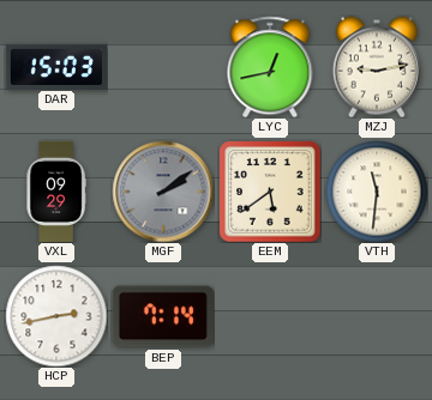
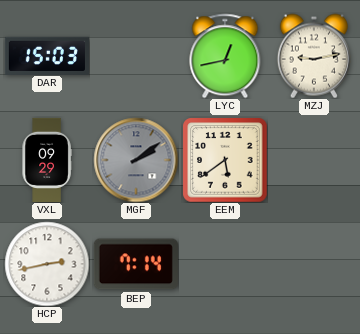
VTH: 11:31 -> none (377, 192)
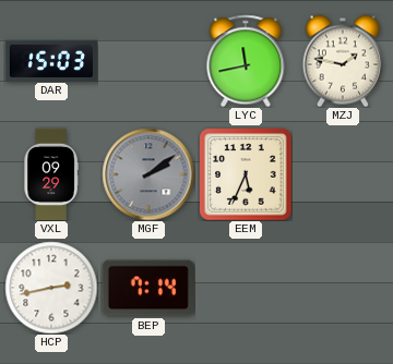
LYC: 12:43 -> 11:43 (246, 61)
MZJ: 9:13 -> 1:47 (343, 61)
EEM: 5:39 -> 5:34 (246, 174)
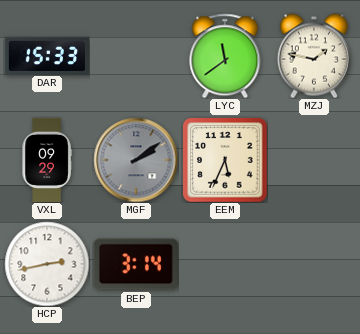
DAR: 15:03 -> 15:33 (47, 55)
LYC: 11:43 -> 11:39 (225, 56)
BEP: 7:14 -> 3:14 (136, 264)
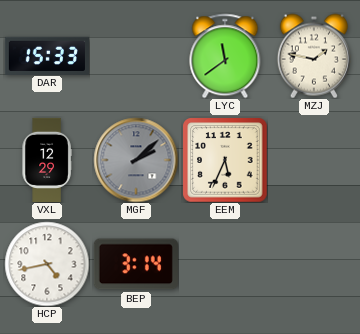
VXL: 09:29 -> 12:29 (47, 159)
MGF: 2:09 -> 2:08 (136, 160)
HCP: 2:43 -> 4:43 (47, 264)
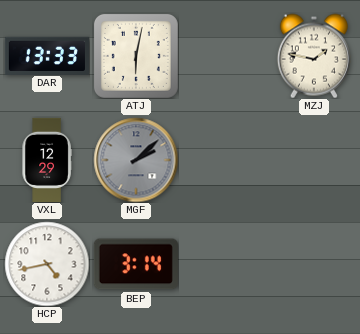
DAR: 15:33 -> 13:33 (47, 55)
ATJ: none -> 6:02 (136, 56)
LYC: 11:39 -> none (225, 56)
EEM: 5:34 -> none (225, 160)
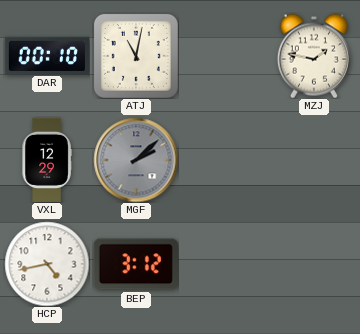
DAR: 13:33 -> 00:10 (47, 55)
ATJ: 6:02 -> 11:02 (136, 56)
BEP: 3:14 -> 3:12 (136, 264)
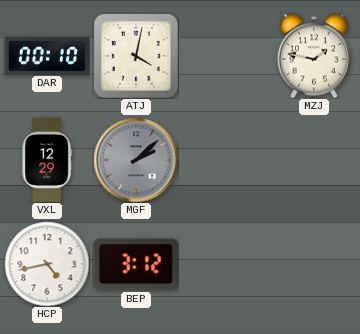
ATJ: 11:02 -> 4:02 (136, 56)
